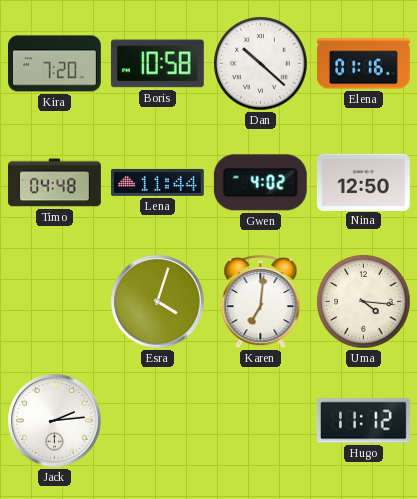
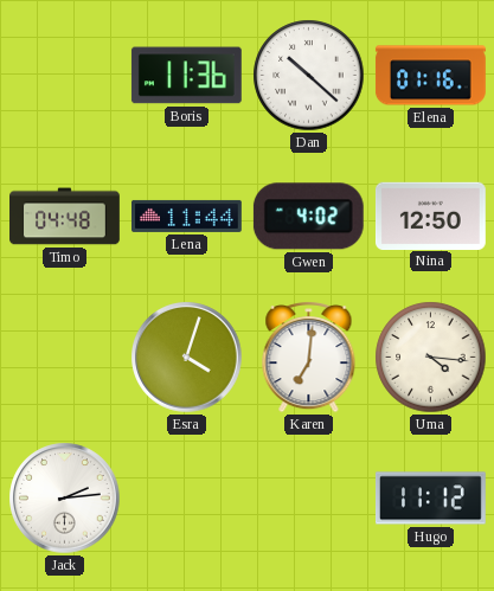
Kira: 7:20 -> none (55, 64)
Boris: 10:58 -> 11:36 (186, 76)
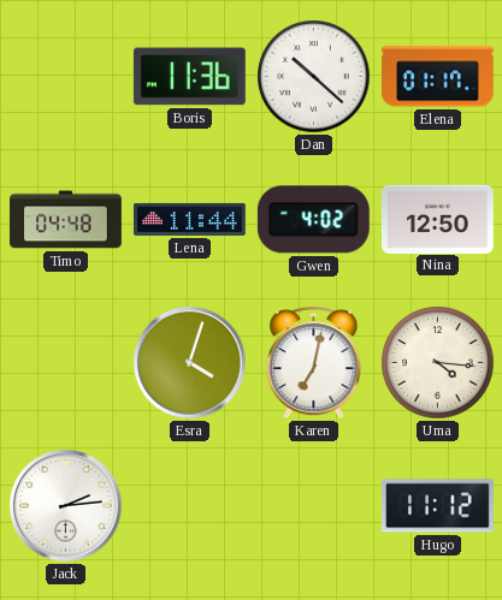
Elena: 01:16 -> 01:17 (437, 77)
Karen: 7:01 -> 7:02 (314, 363)
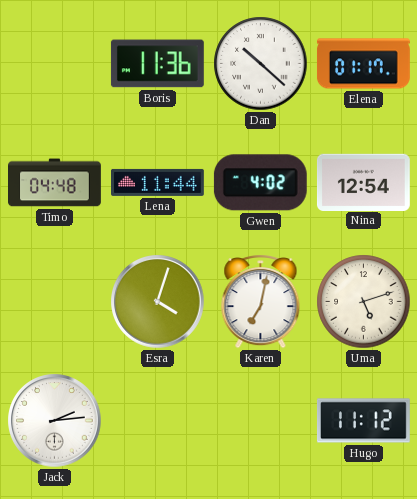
Nina: 12:50 -> 12:54 (363, 182)
Uma: 4:16 -> 5:12 (364, 302)
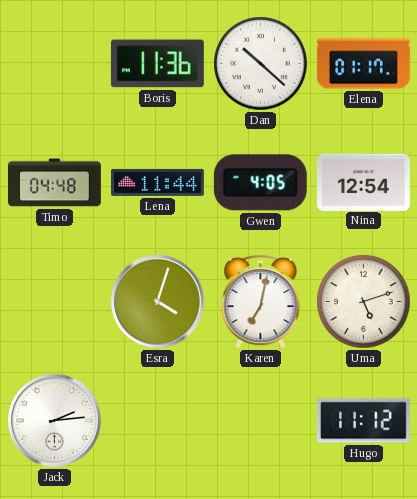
Gwen: 4:02 -> 4:05 (260, 183)
